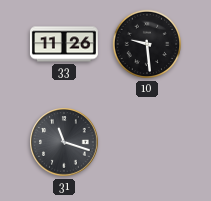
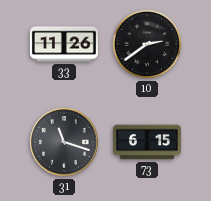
10: 9:29 -> 2:39 (147, 44)
73: none -> 6:15 (147, 142)
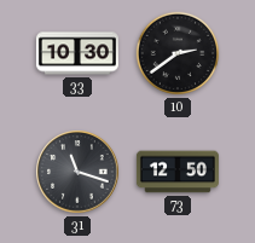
33: 11:26 -> 10:30 (77, 53)
73: 6:15 -> 12:50 (178, 172)
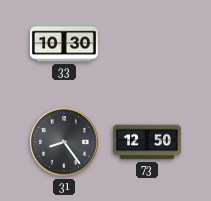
10: 2:39 -> none (178, 53)
31: 11:18 -> 8:24 (64, 142)
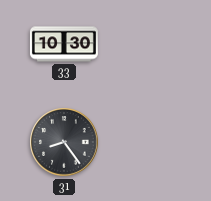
73: 12:50 -> none (147, 142)
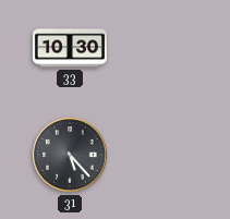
31: 8:24 -> 5:23 (70, 155)
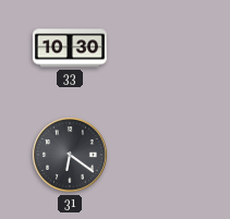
31: 5:23 -> 6:21 (70, 155)
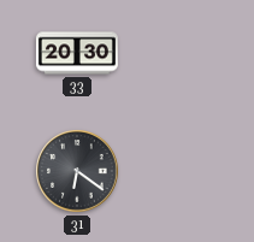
33: 10:30 -> 20:30 (77, 53)
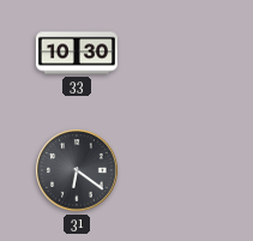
33: 20:30 -> 10:30 (77, 53)
